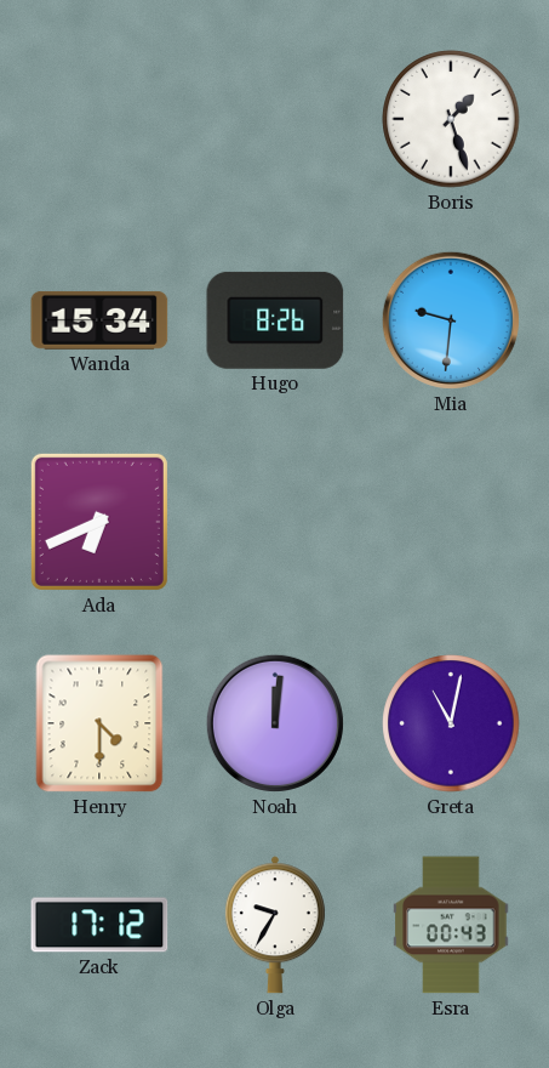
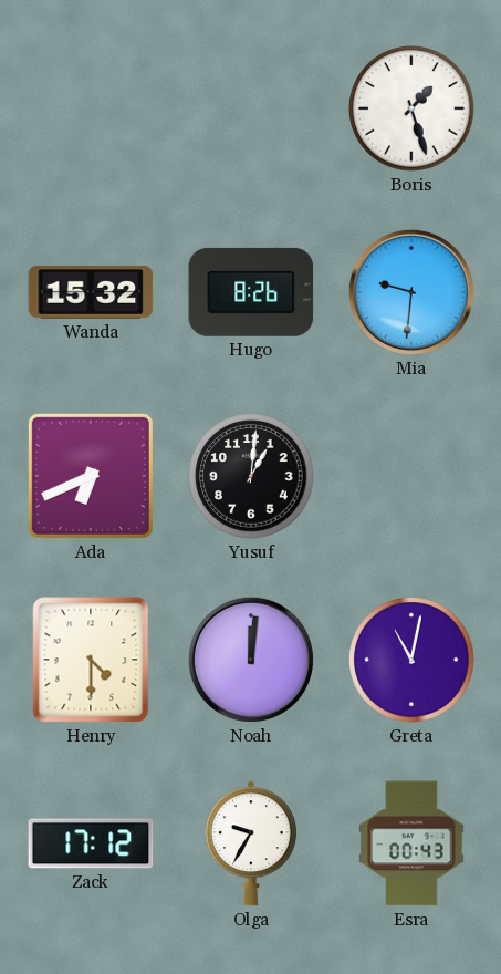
Wanda: 15:34 -> 15:32 (91, 292)
Yusuf: none -> 1:01 (251, 476)
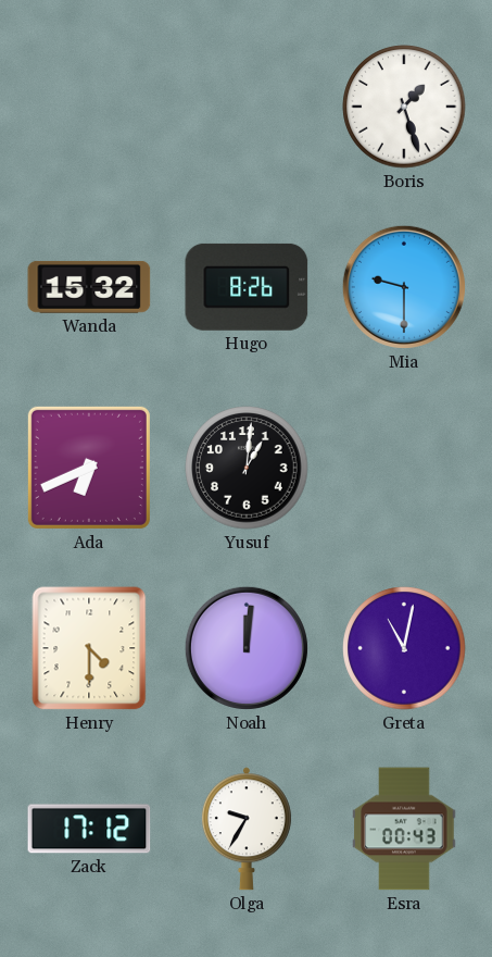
Mia: 9:31 -> 9:30 (404, 287)
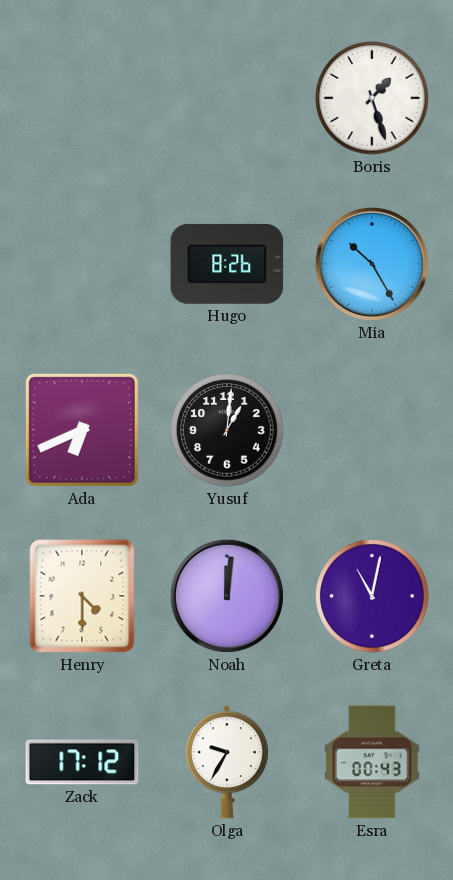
Wanda: 15:32 -> none (89, 287)
Mia: 9:30 -> 10:25 (372, 264)
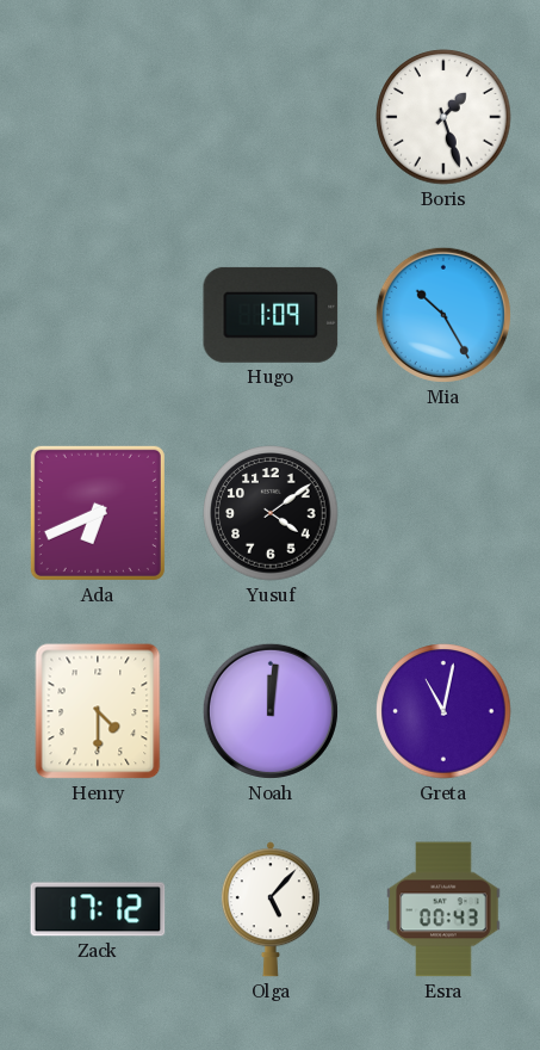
Hugo: 8:26 -> 1:09 (271, 315)
Yusuf: 1:01 -> 4:09 (271, 513)
Olga: 9:35 -> 5:07 (271, 909)
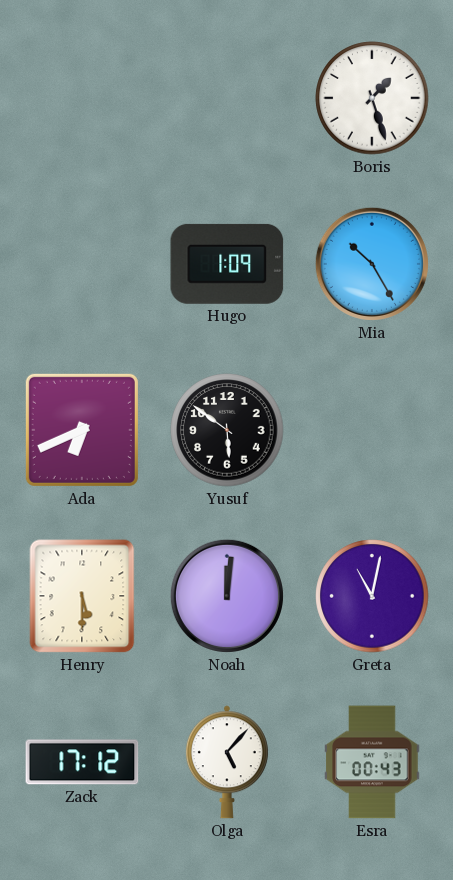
Yusuf: 4:09 -> 5:51 (227, 430)
Henry: 4:30 -> 5:30 (82, 596)
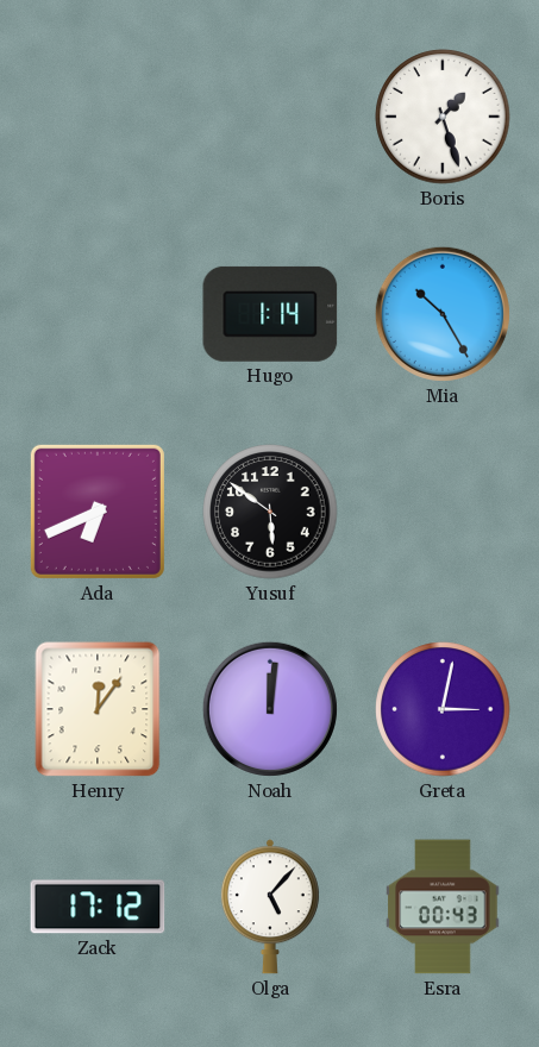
Hugo: 1:09 -> 1:14 (270, 314)
Henry: 5:30 -> 12:06 (98, 709)
Greta: 11:02 -> 3:02 (443, 709)
